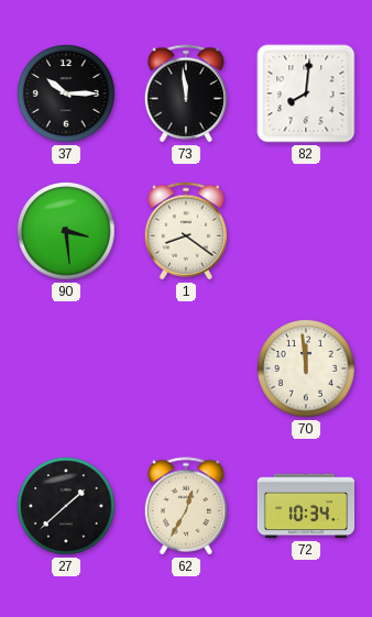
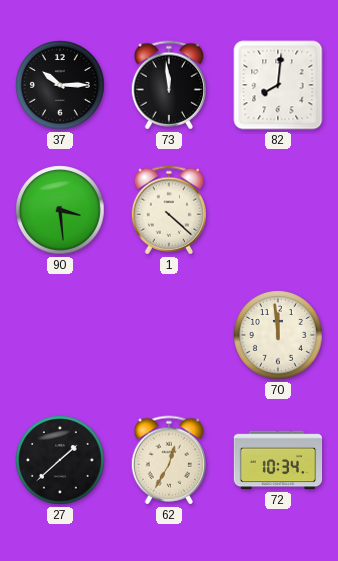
1: 8:21 -> 4:22 (169, 210)
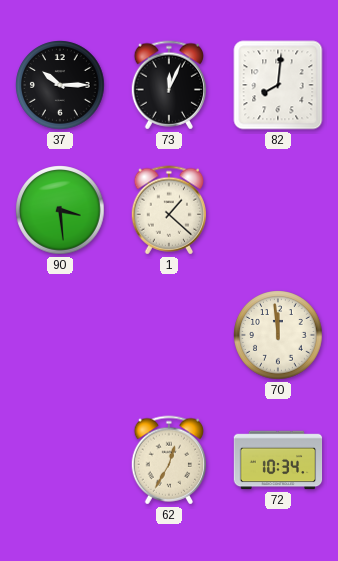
73: 11:59 -> 12:04 (169, 85)
1: 4:22 -> 1:22 (169, 210)
27: 1:38 -> none (60, 460)
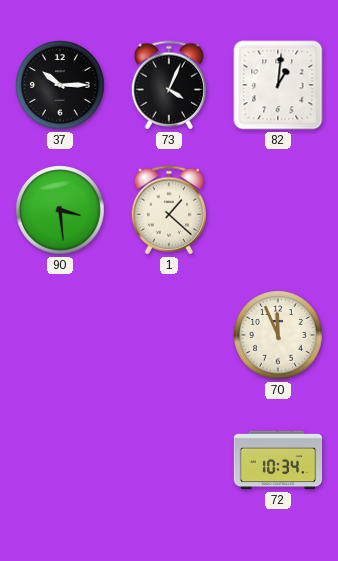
73: 12:04 -> 4:04 (169, 85)
82: 8:01 -> 1:01 (278, 85)
70: 11:59 -> 11:56 (278, 335)
62: 12:35 -> none (169, 460)
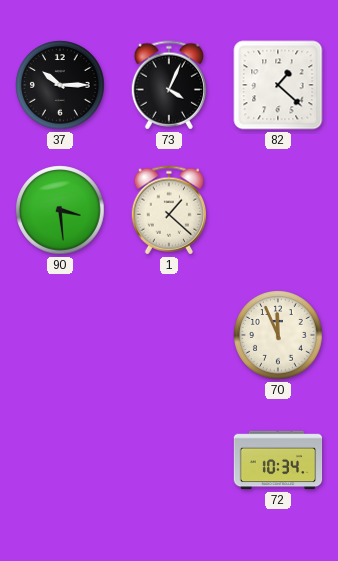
82: 1:01 -> 1:22 (278, 85)
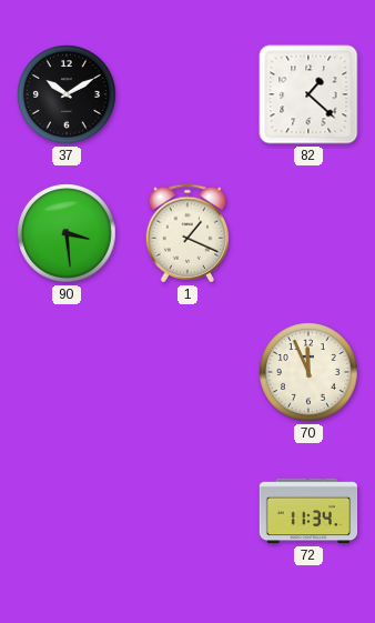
37: 10:15 -> 10:10 (67, 94)
73: 4:04 -> none (169, 85)
1: 1:22 -> 1:19 (187, 233)
72: 10:34 -> 11:34 (308, 511)
